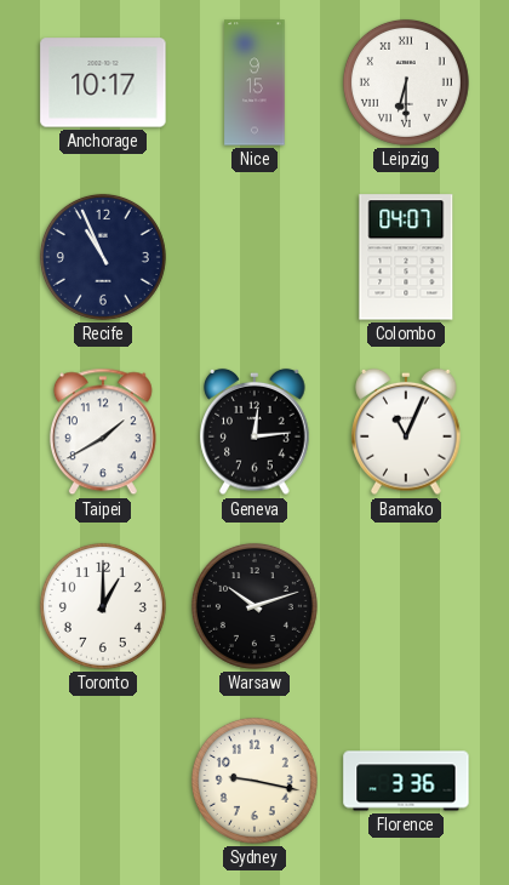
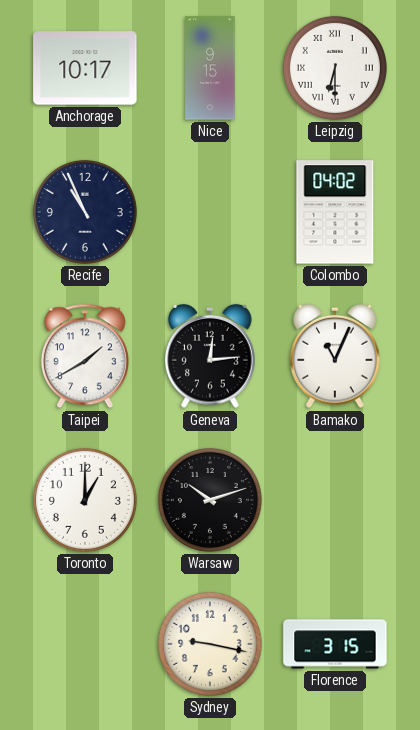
Colombo: 04:07 -> 04:02 (335, 212)
Florence: 3:36 -> 3:15 (335, 644)
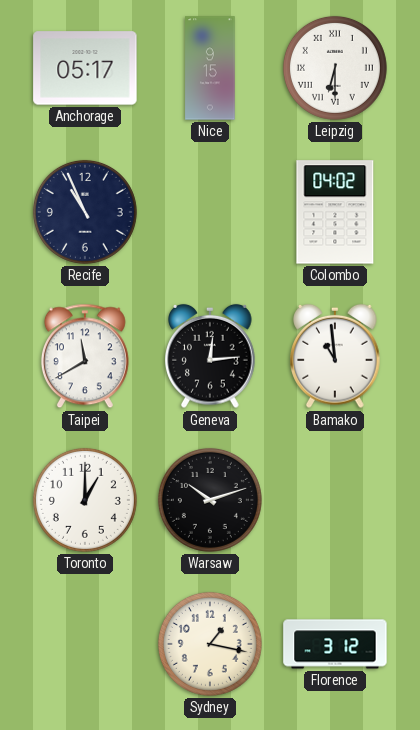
Anchorage: 10:17 -> 05:17 (85, 68)
Taipei: 1:40 -> 11:40 (85, 356)
Bamako: 11:04 -> 10:59 (335, 356)
Sydney: 9:17 -> 1:17 (210, 644)
Florence: 3:15 -> 3:12 (335, 644)
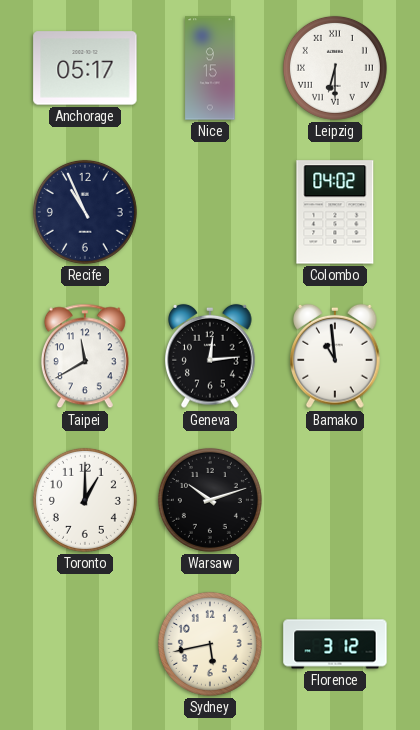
Sydney: 1:17 -> 5:43 (210, 644)
